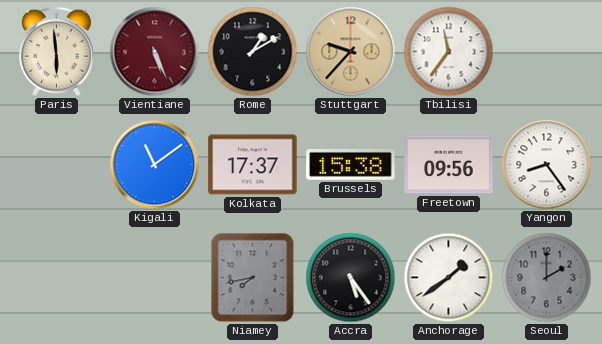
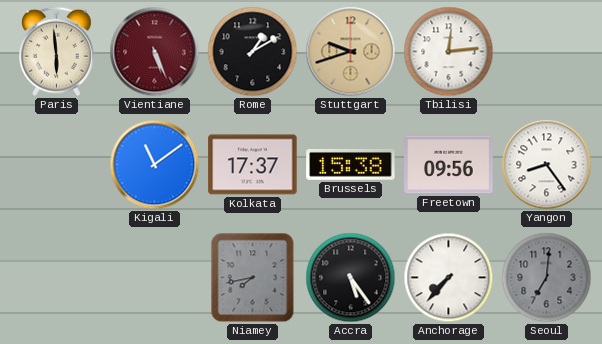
Stuttgart: 9:37 -> 9:42 (351, 52)
Tbilisi: 11:36 -> 12:14 (449, 52)
Anchorage: 1:39 -> 7:37 (449, 278)
Seoul: 2:00 -> 7:01 (547, 278)
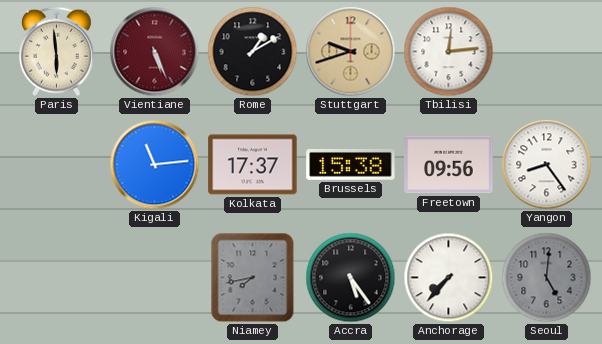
Kigali: 11:09 -> 11:14 (155, 165)
Seoul: 7:01 -> 5:01 (547, 278)
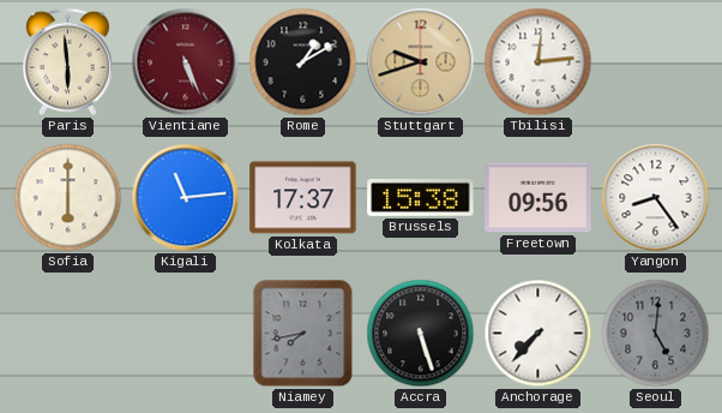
Sofia: none -> 6:00 (68, 198)
Accra: 5:24 -> 5:27 (421, 334)
